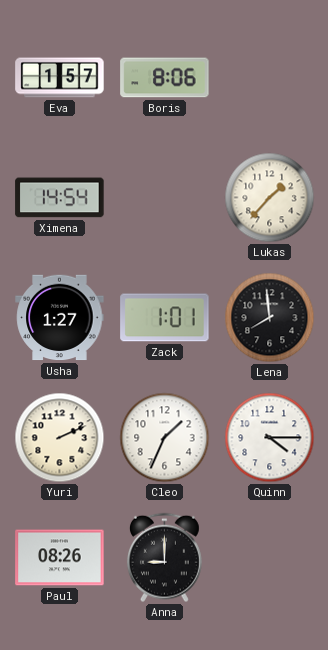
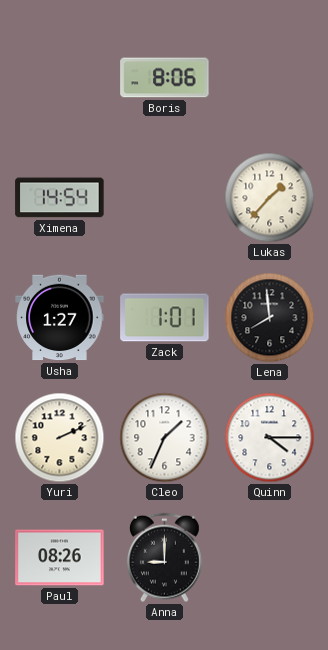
Eva: 1:57 -> none (60, 78)
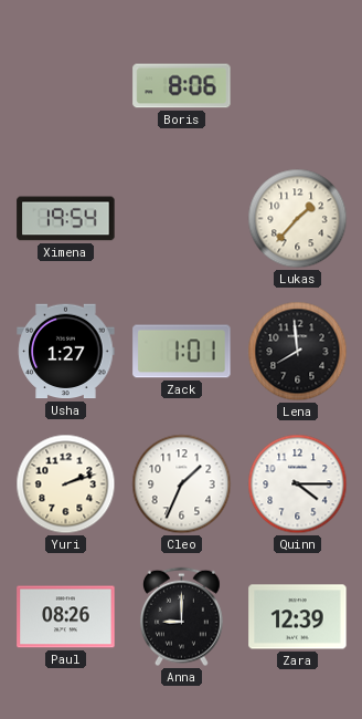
Ximena: 14:54 -> 19:54 (66, 219)
Yuri: 2:11 -> 2:12 (66, 484)
Zara: none -> 12:39 (298, 617)
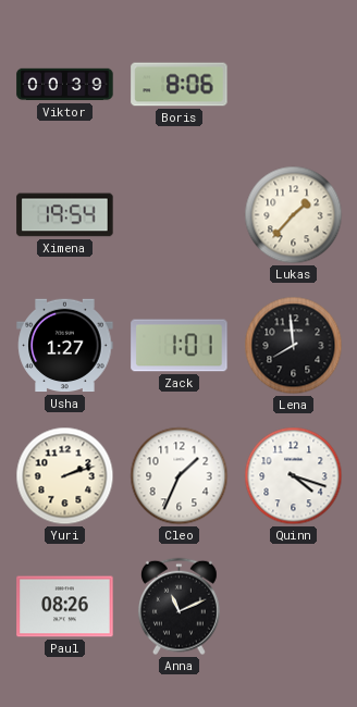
Viktor: none -> 00:39 (65, 85)
Quinn: 4:15 -> 4:18 (294, 476)
Anna: 9:00 -> 11:11 (178, 607)
Zara: 12:39 -> none (298, 617)
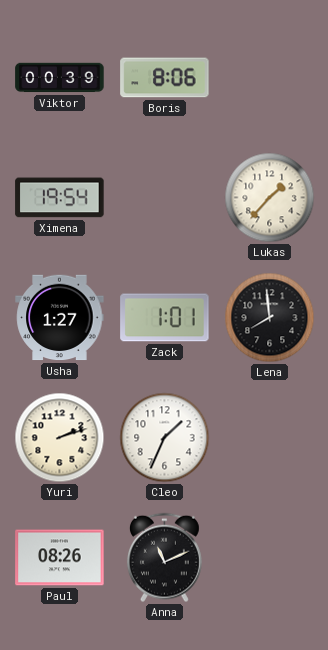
Quinn: 4:18 -> none (294, 476)
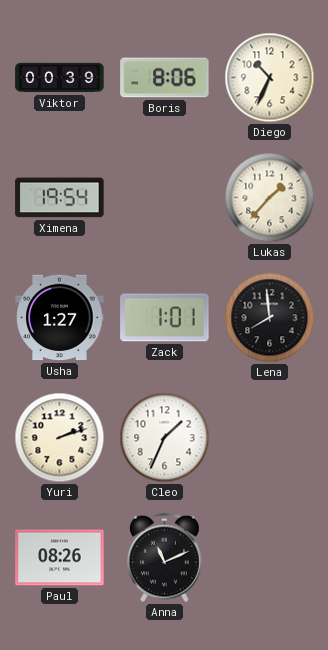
Diego: none -> 10:34 (270, 78)
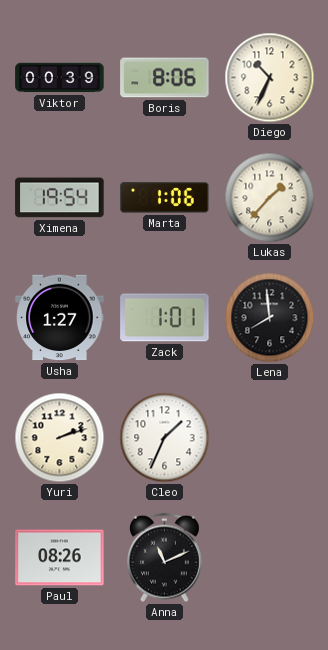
Marta: none -> 1:06 (165, 198)
